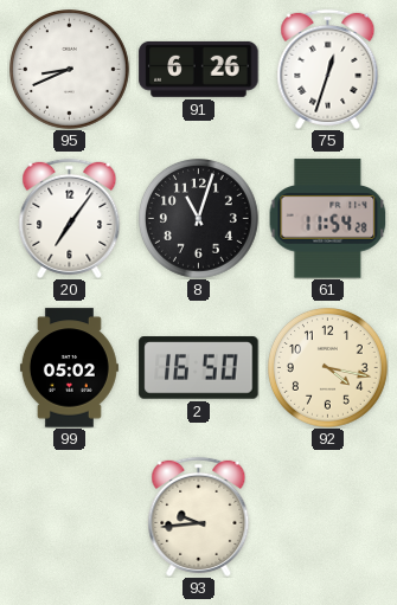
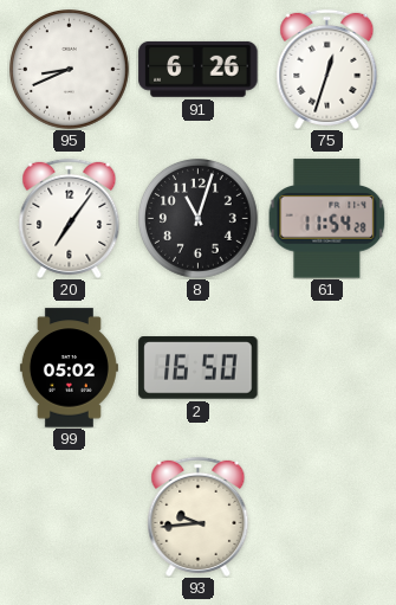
92: 4:17 -> none (328, 368)
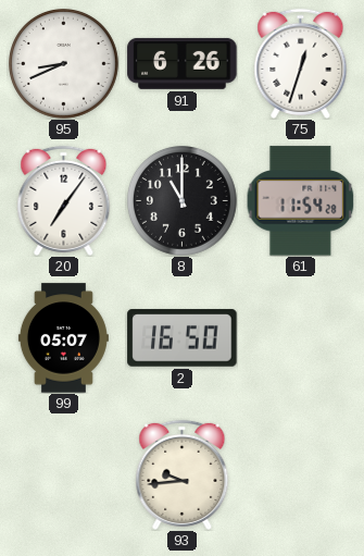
8: 11:03 -> 11:00 (183, 201)
99: 05:02 -> 05:07 (63, 338)
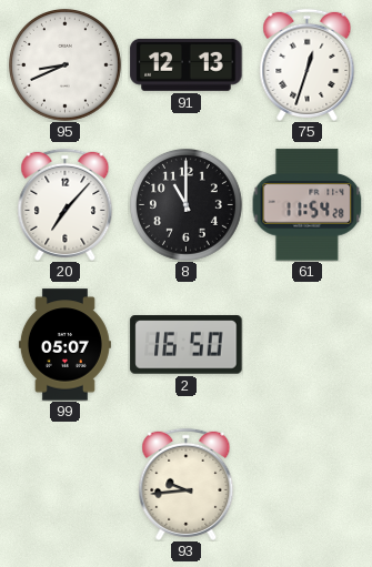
91: 6:26 -> 12:13 (187, 64)
20: 7:06 -> 7:07 (66, 204)
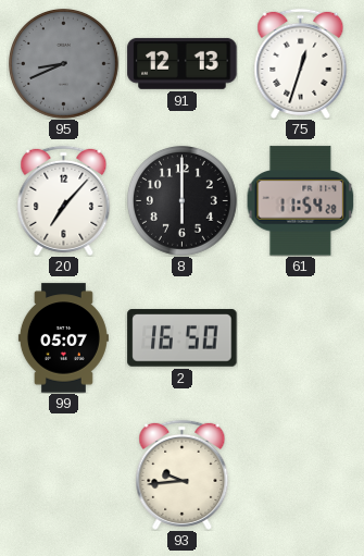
95 dial: white -> grey (64, 64)
8: 11:00 -> 6:00 (183, 201)
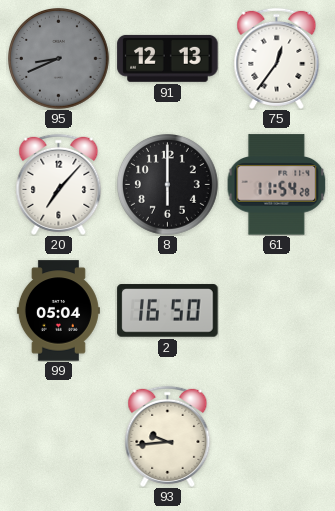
75: 12:33 -> 12:36 (277, 58)
99: 05:07 -> 05:04 (58, 311)
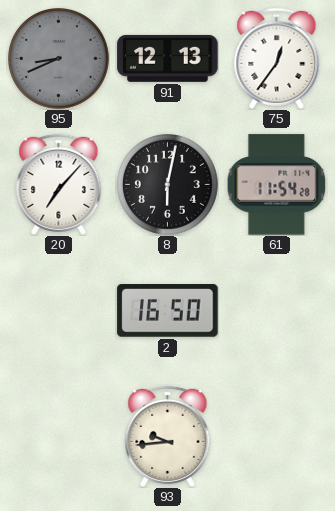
8: 6:00 -> 6:02 (168, 185)
99: 05:04 -> none (58, 311)
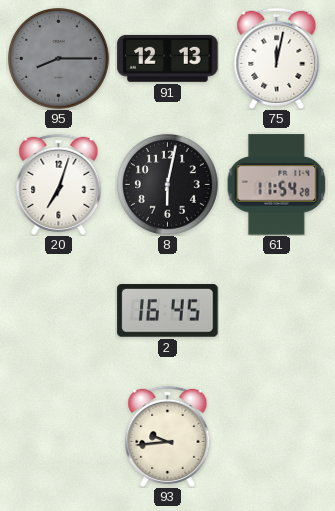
95: 8:41 -> 8:15 (59, 59)
75: 12:36 -> 12:02 (277, 58)
20: 7:07 -> 7:03 (59, 184)
2: 16:50 -> 16:45 (168, 311)
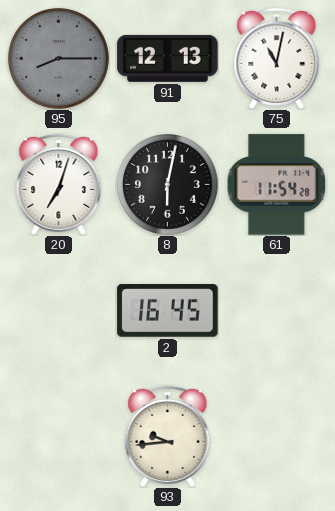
75: 12:02 -> 11:02 (277, 58)
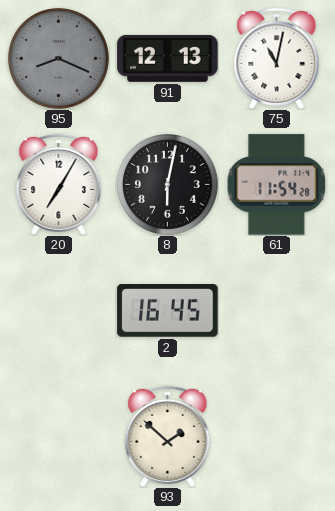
95: 8:15 -> 8:19 (59, 59)
20: 7:03 -> 7:05 (59, 184)
93: 9:44 -> 1:52 (168, 436)
